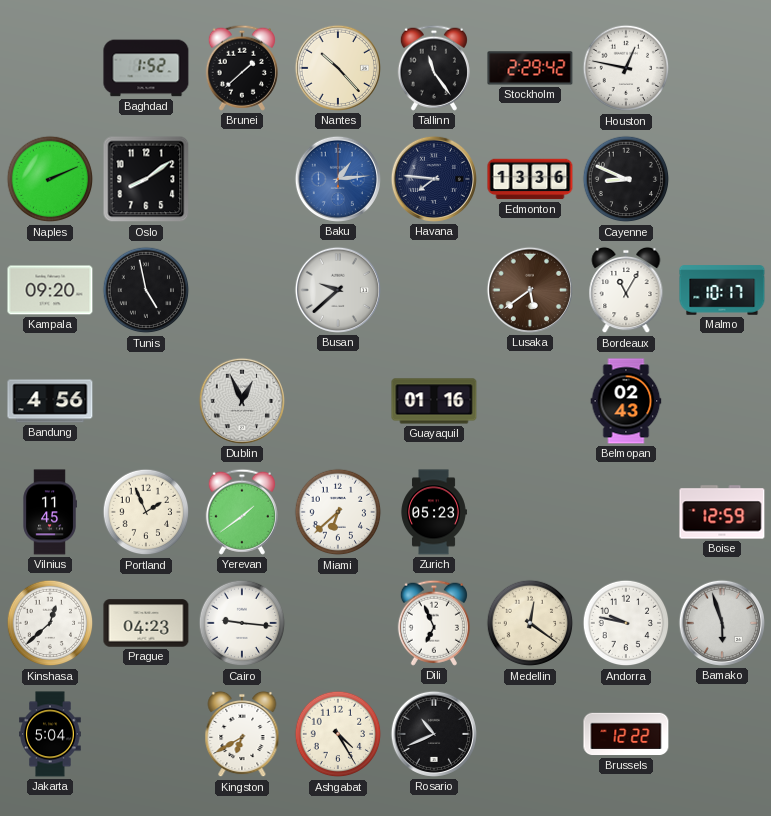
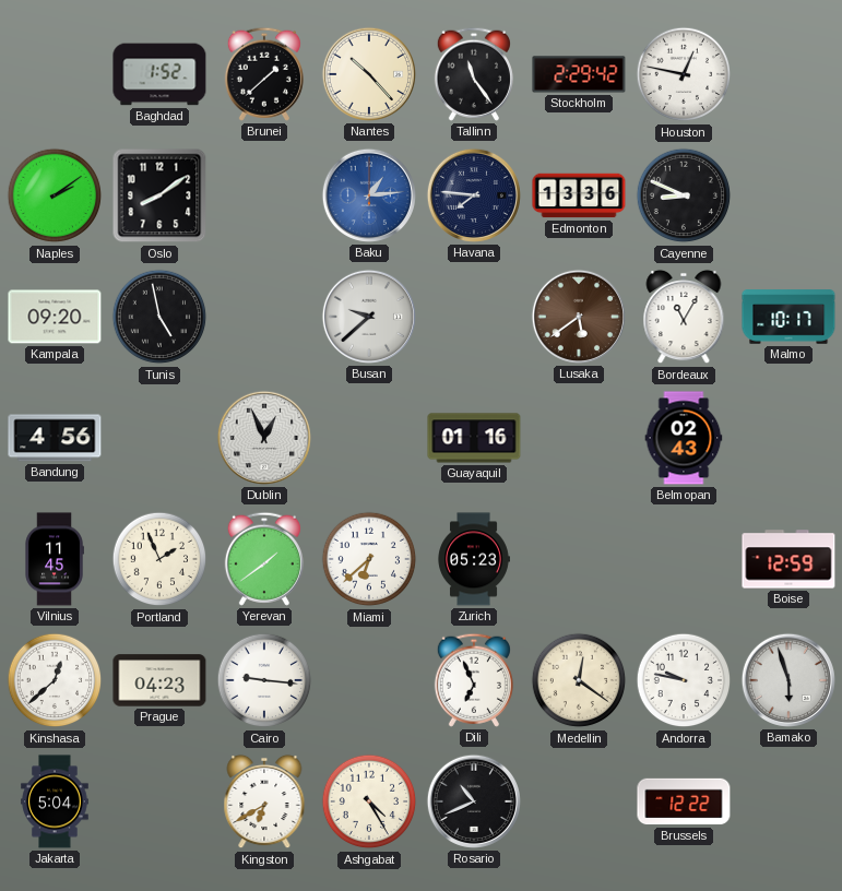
Naples: 2:11 -> 2:09 (55, 195)
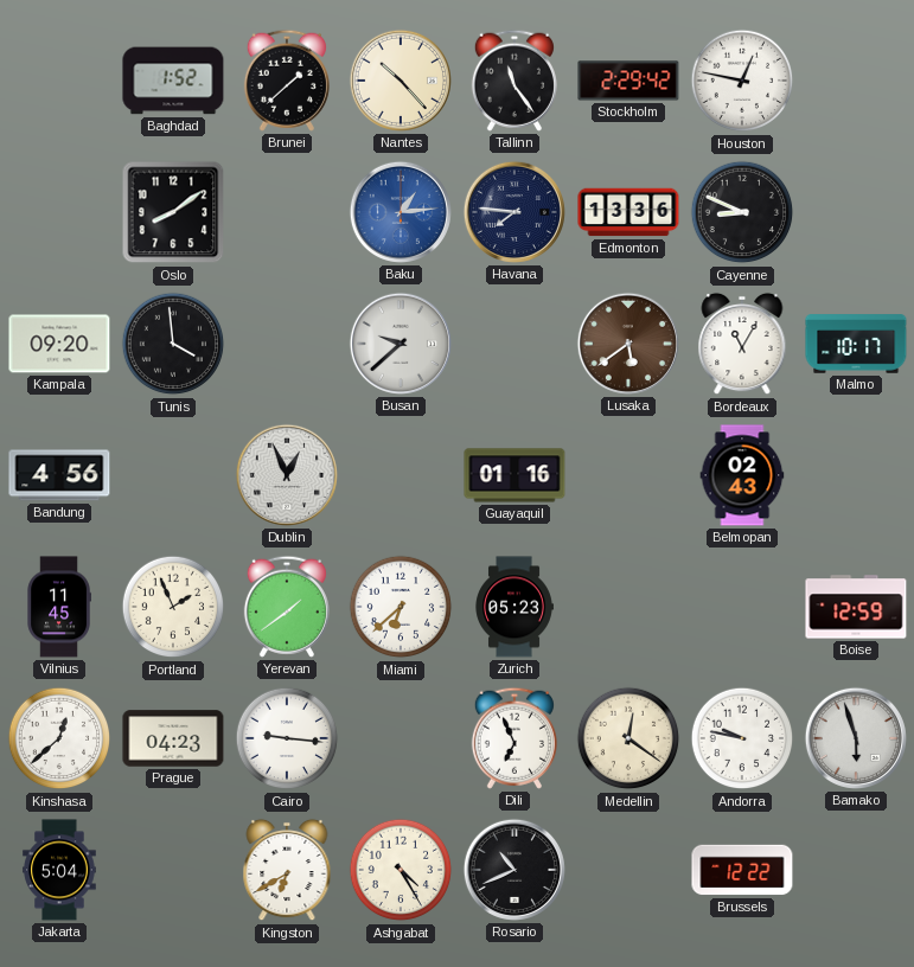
Naples: 2:09 -> none (55, 195)
Tunis: 4:58 -> 3:59 (173, 344)
